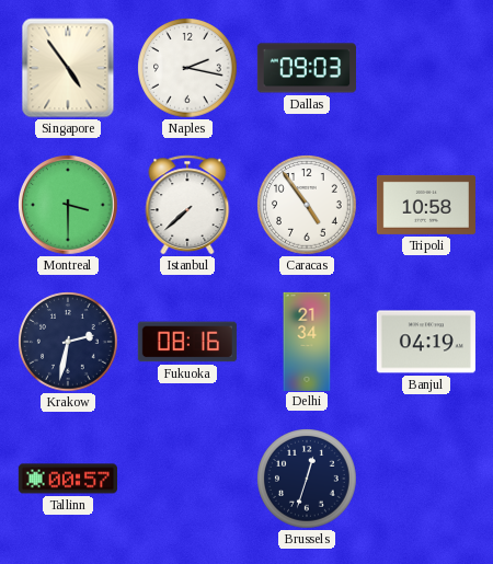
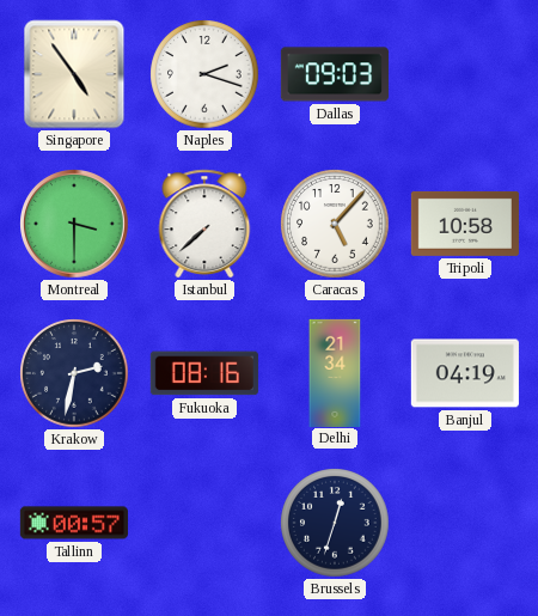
Naples: 2:17 -> 2:18 (204, 74)
Caracas: 4:54 -> 5:07 (335, 224)
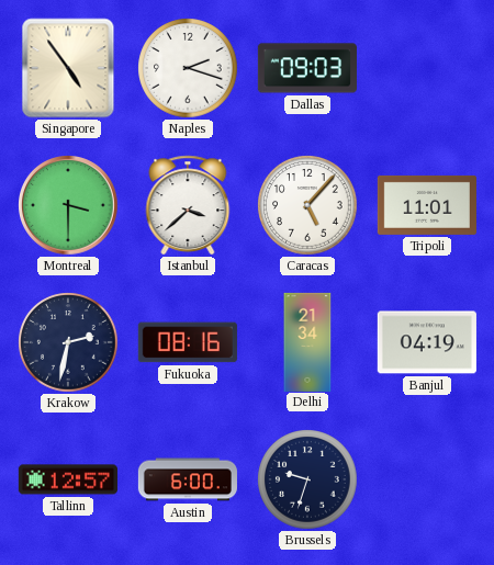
Istanbul: 7:38 -> 3:38 (188, 205)
Tripoli: 10:58 -> 11:01 (427, 205)
Tallinn: 00:57 -> 12:57 (68, 479)
Austin: none -> 6:00 (187, 479)
Brussels: 12:33 -> 9:33 (307, 479)
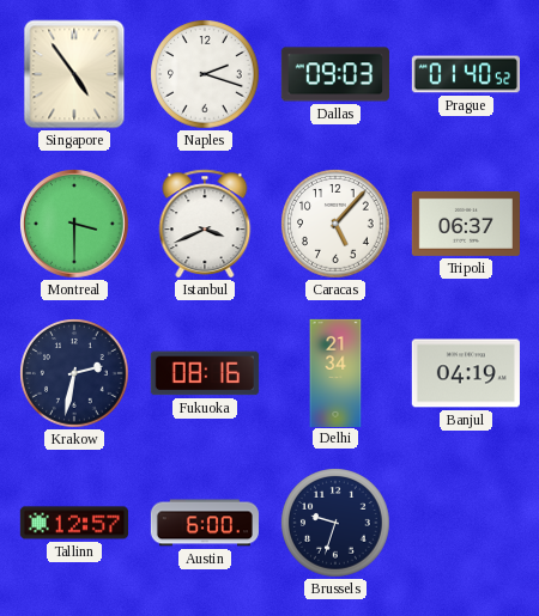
Prague: none -> 01:40 (466, 74)
Istanbul: 3:38 -> 3:41 (205, 224)
Tripoli: 11:01 -> 06:37 (466, 224)
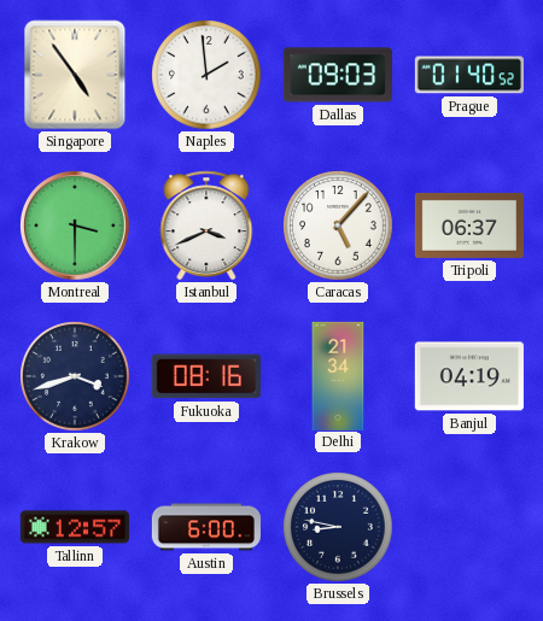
Naples: 2:18 -> 1:59 (206, 75)
Krakow: 2:32 -> 3:42 (75, 376)
Brussels: 9:33 -> 8:47 (338, 527)
